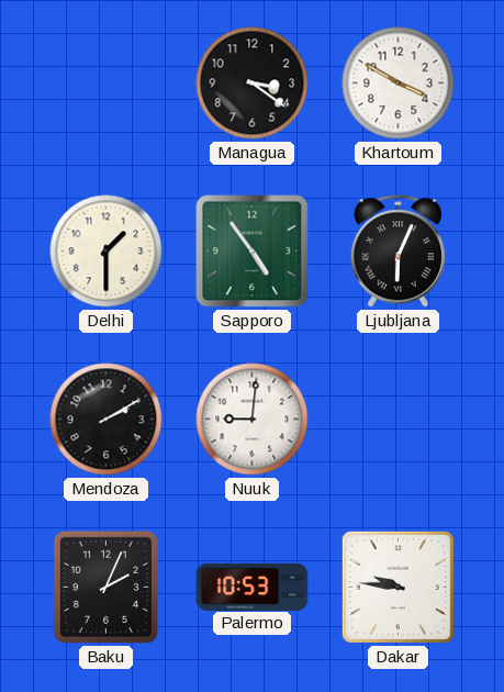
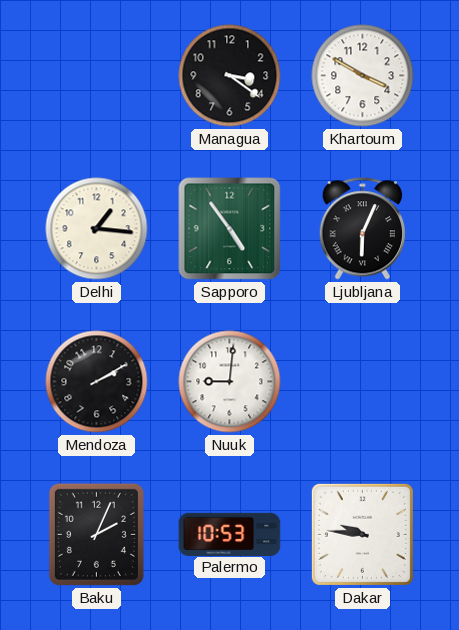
Delhi: 1:30 -> 1:16 (97, 229)
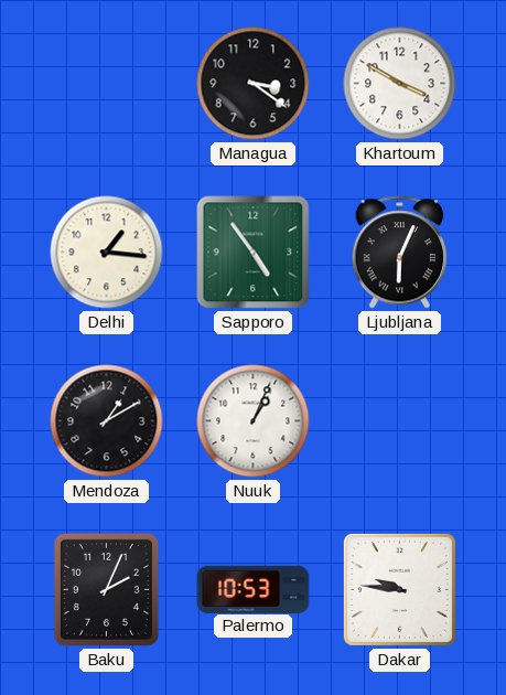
Mendoza: 2:10 -> 1:10 (107, 421)
Nuuk: 9:01 -> 1:04 (254, 421)
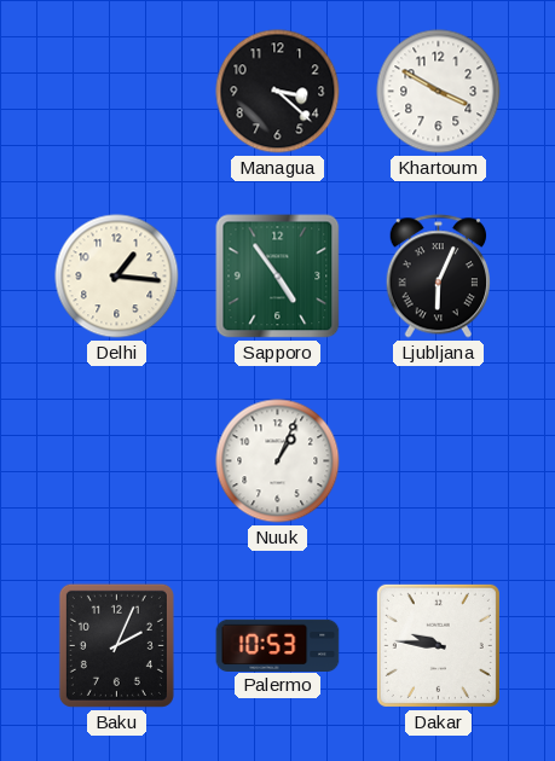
Managua: 3:21 -> 3:22 (278, 92)
Mendoza: 1:10 -> none (107, 421)
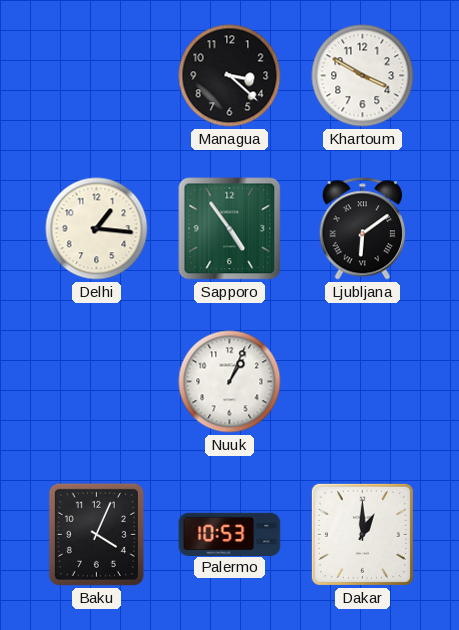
Ljubljana: 6:04 -> 6:09 (362, 229)
Baku: 2:04 -> 4:04 (96, 534)
Dakar: 9:46 -> 1:00 (362, 534)
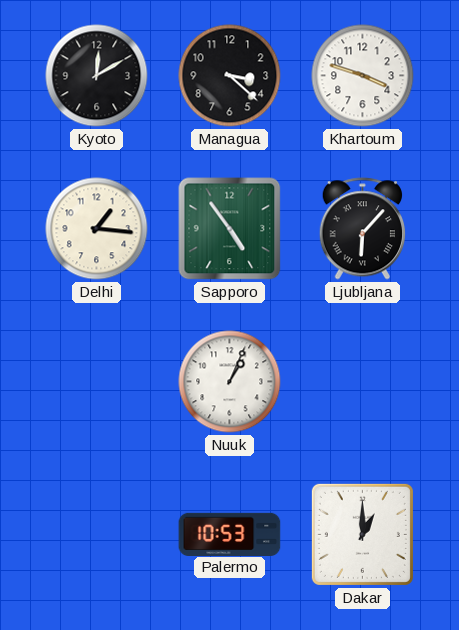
Kyoto: none -> 12:10 (97, 76)
Khartoum: 3:50 -> 3:48 (363, 76)
Ljubljana: 6:09 -> 6:07 (362, 229)
Baku: 4:04 -> none (96, 534)
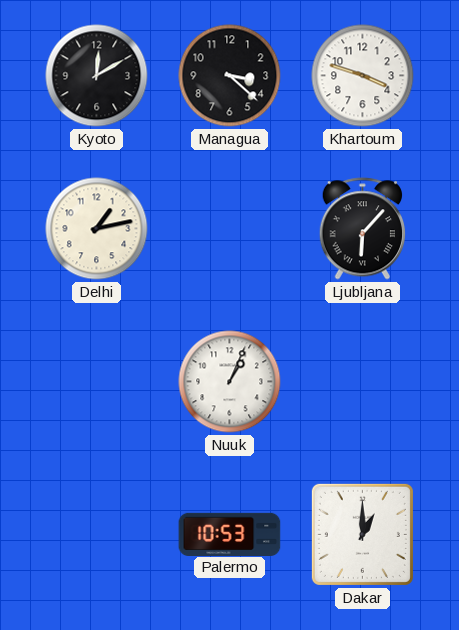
Delhi: 1:16 -> 1:13 (97, 229)
Sapporo: 4:54 -> none (230, 229)
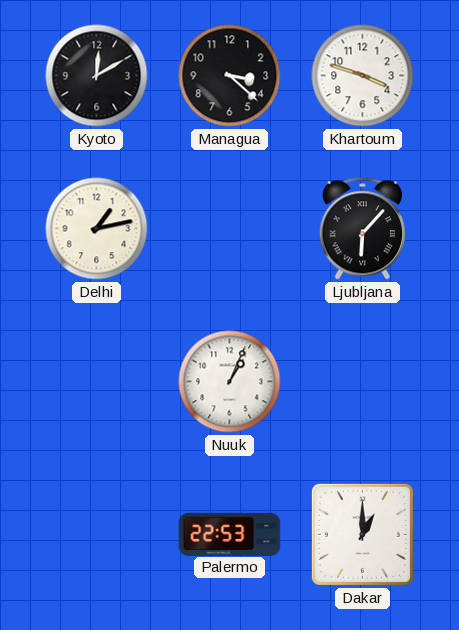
Palermo: 10:53 -> 22:53 (230, 534)
